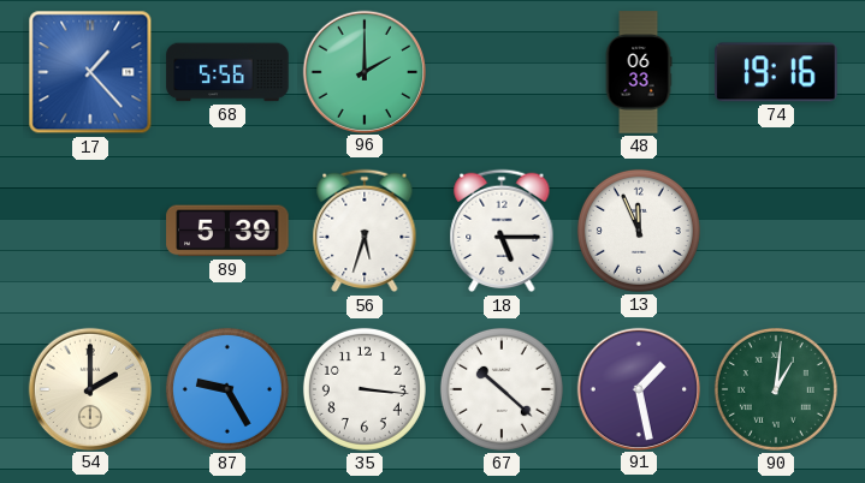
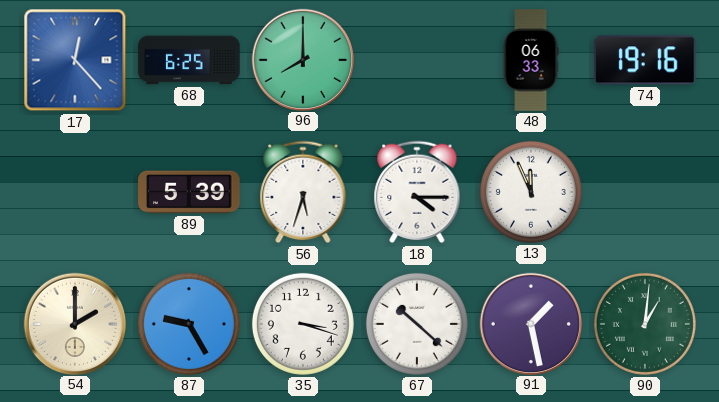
17: 1:23 -> 12:23 (75, 60)
68: 5:56 -> 6:25 (189, 60)
96: 2:00 -> 8:00 (302, 59)
18: 5:15 -> 4:15 (417, 192)
35: 3:16 -> 3:18 (303, 324)
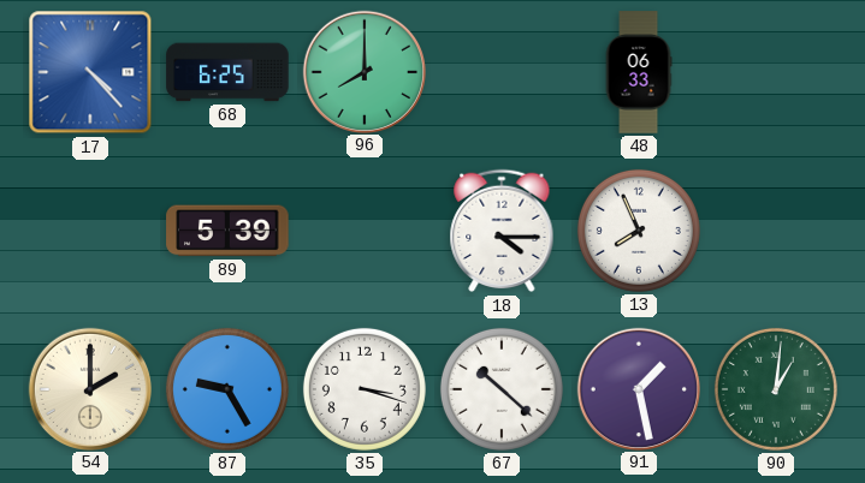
17: 12:23 -> 4:23 (90, 72)
74: 19:16 -> none (645, 60)
56: 5:33 -> none (303, 192)
13: 11:56 -> 7:56 (639, 231)
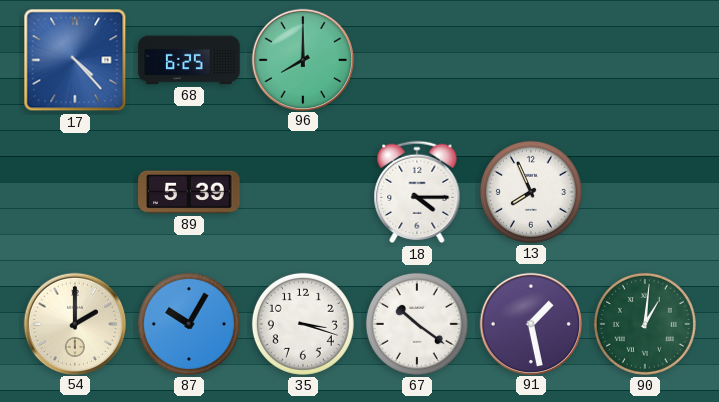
48: 06:33 -> none (639, 72)
87: 9:25 -> 10:05 (189, 324)
67: 10:22 -> 10:21 (417, 324)
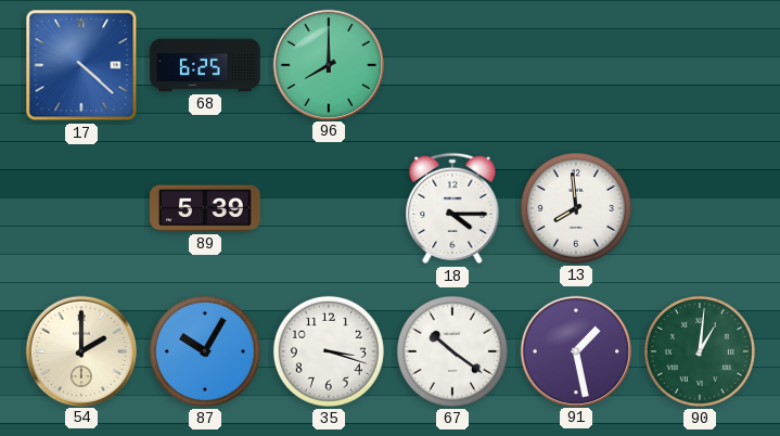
17: 4:23 -> 4:22 (81, 65)
13: 7:56 -> 7:59 (576, 208)
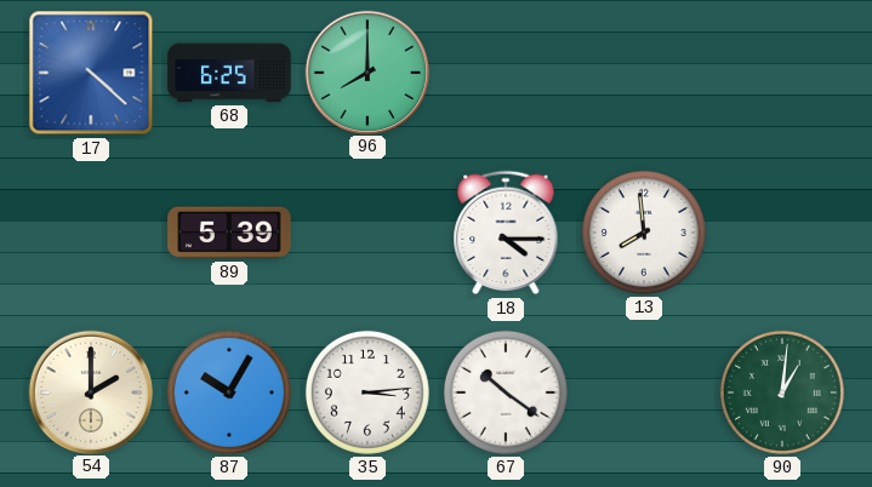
35: 3:18 -> 3:14 (367, 393)
91: 1:28 -> none (575, 350)
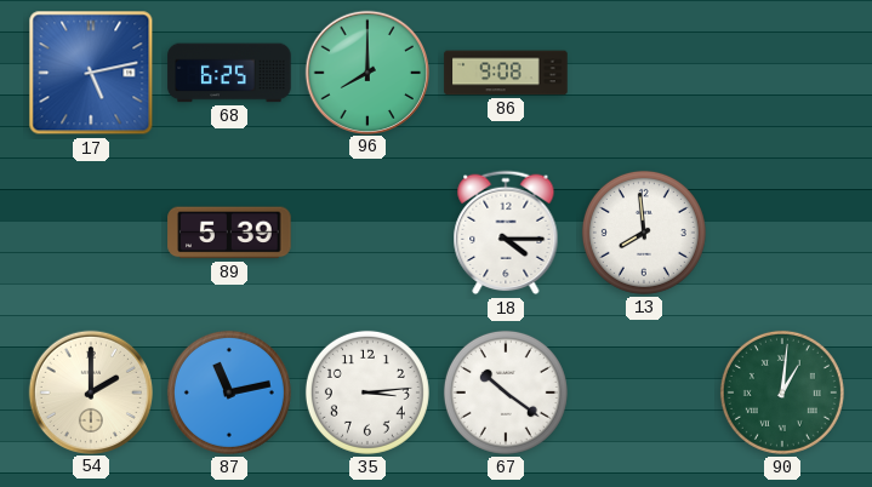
17: 4:22 -> 5:13 (91, 73)
86: none -> 9:08 (506, 73)
87: 10:05 -> 11:13 (229, 393)
